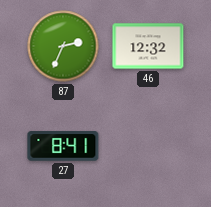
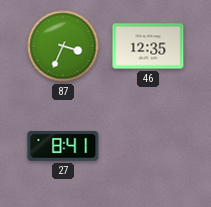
87: 2:34 -> 3:34 (63, 46)
46: 12:32 -> 12:35 (148, 46)
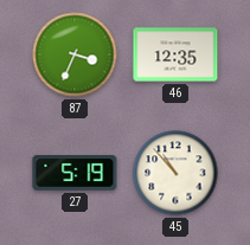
27: 8:41 -> 5:19 (75, 173)
45: none -> 10:53 (175, 173)
